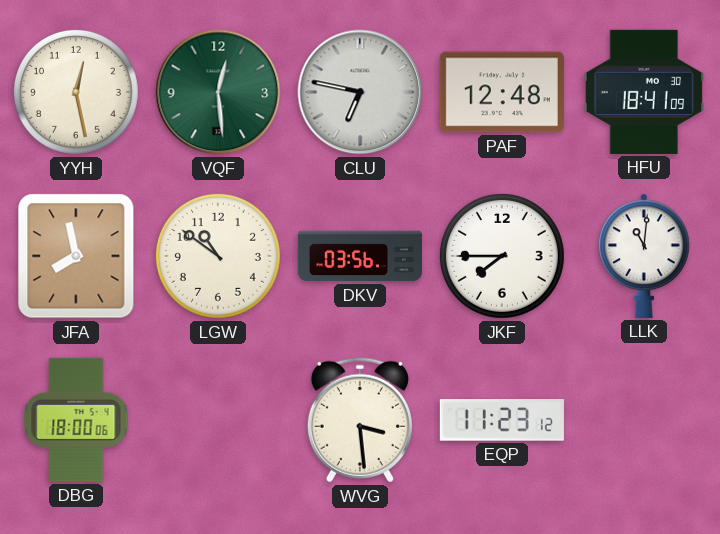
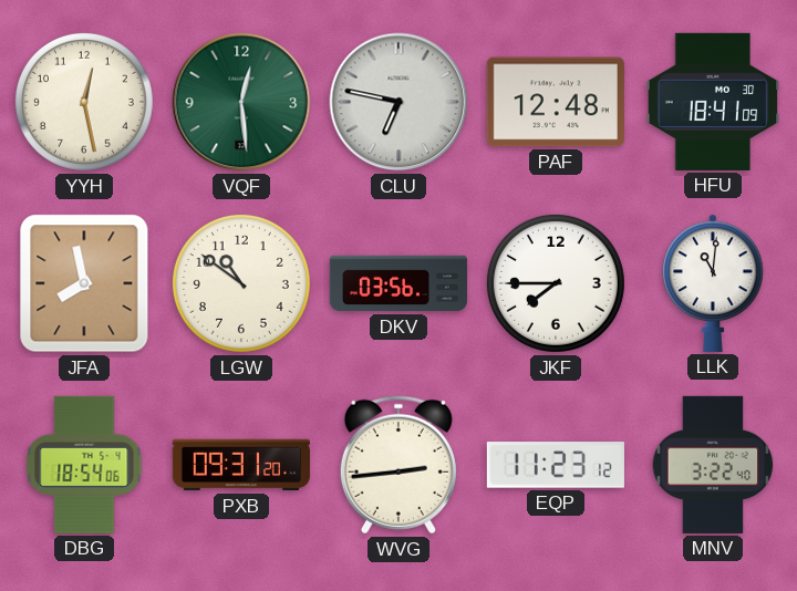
DBG: 18:00 -> 18:54 (84, 465)
PXB: none -> 09:31 (241, 465)
WVG: 3:29 -> 2:44 (398, 465)
MNV: none -> 3:22 (713, 465)
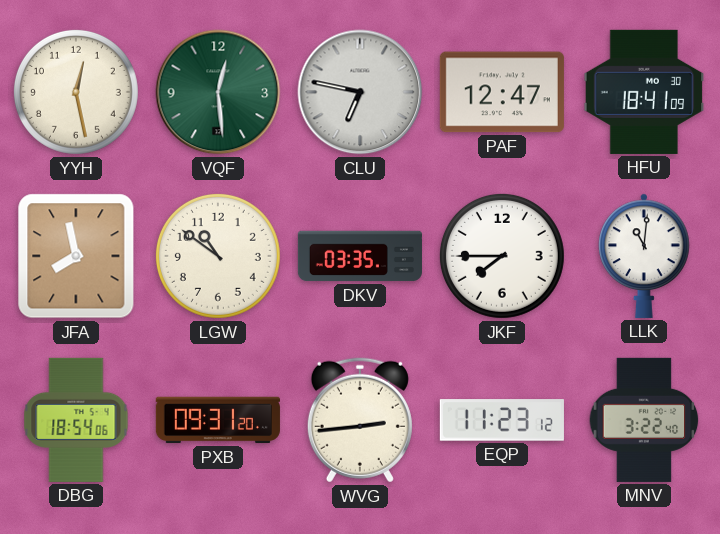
PAF: 12:48 -> 12:47 (502, 92)
DKV: 03:56 -> 03:35 (360, 256)
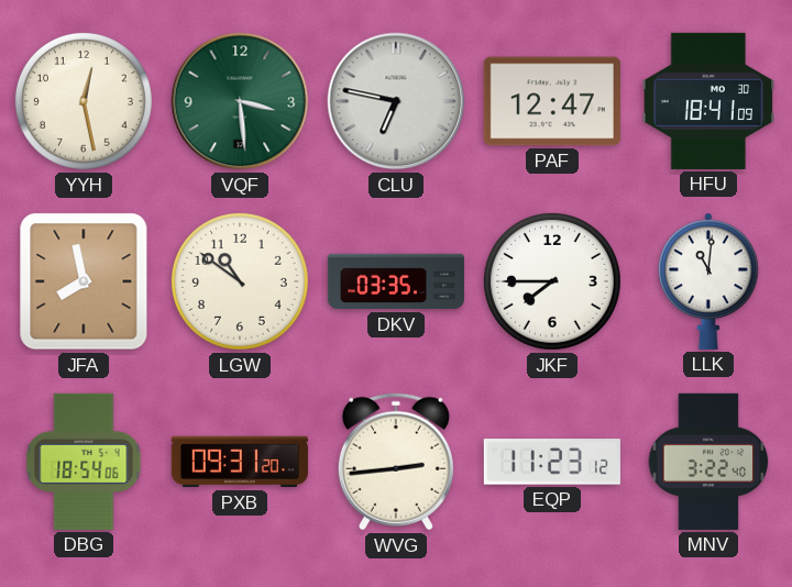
VQF: 12:29 -> 3:29 (240, 101)
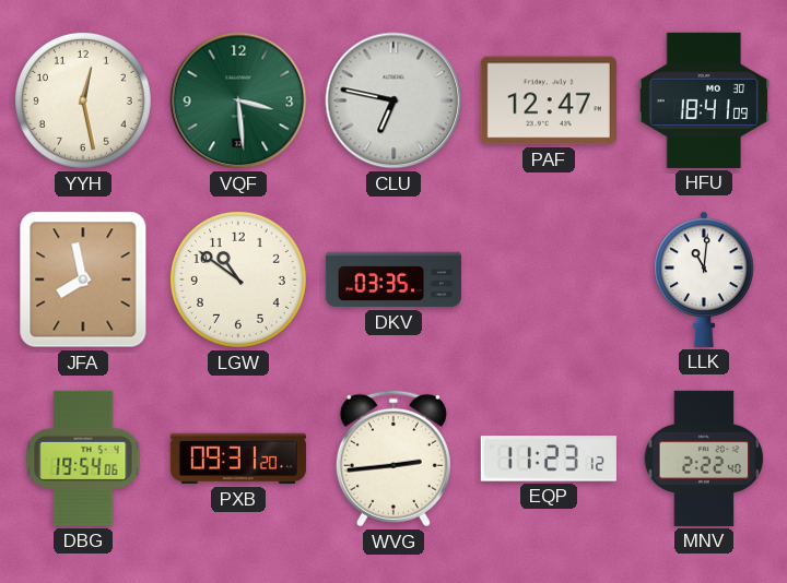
JKF: 7:45 -> none (552, 281)
DBG: 18:54 -> 19:54 (83, 459)
MNV: 3:22 -> 2:22 (704, 459)
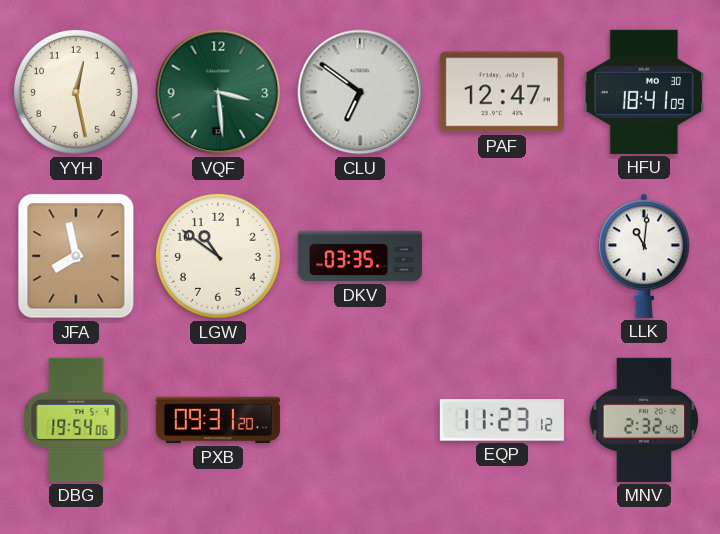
CLU: 6:47 -> 6:51 (360, 92)
WVG: 2:44 -> none (393, 459)
MNV: 2:22 -> 2:32 (644, 420)
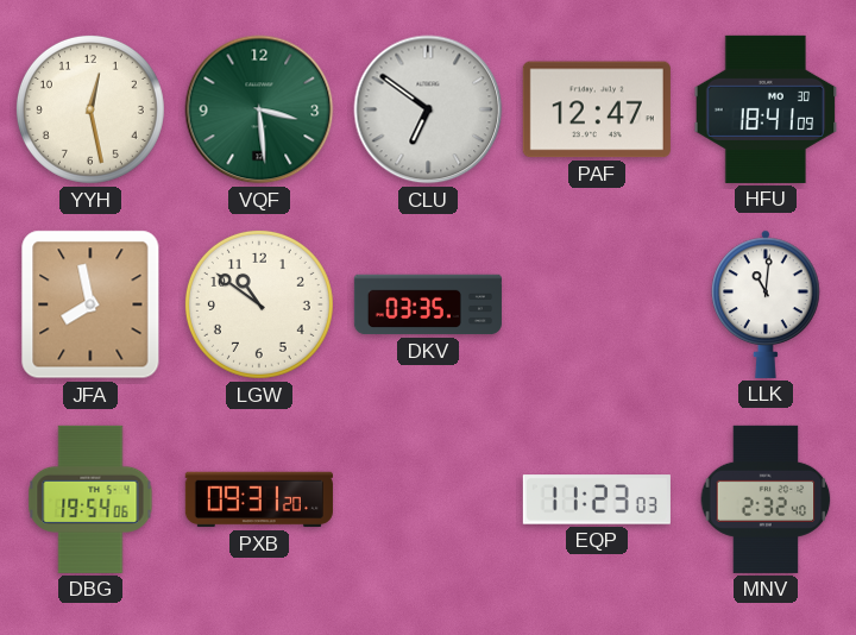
EQP: 11:23:12 -> 11:23:03 (597, 499)
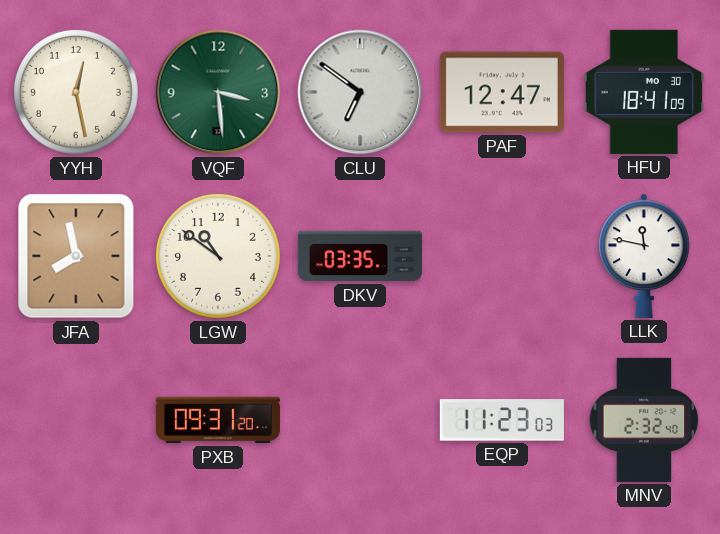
LLK: 11:01 -> 11:47 (644, 256)
DBG: 19:54 -> none (90, 499)
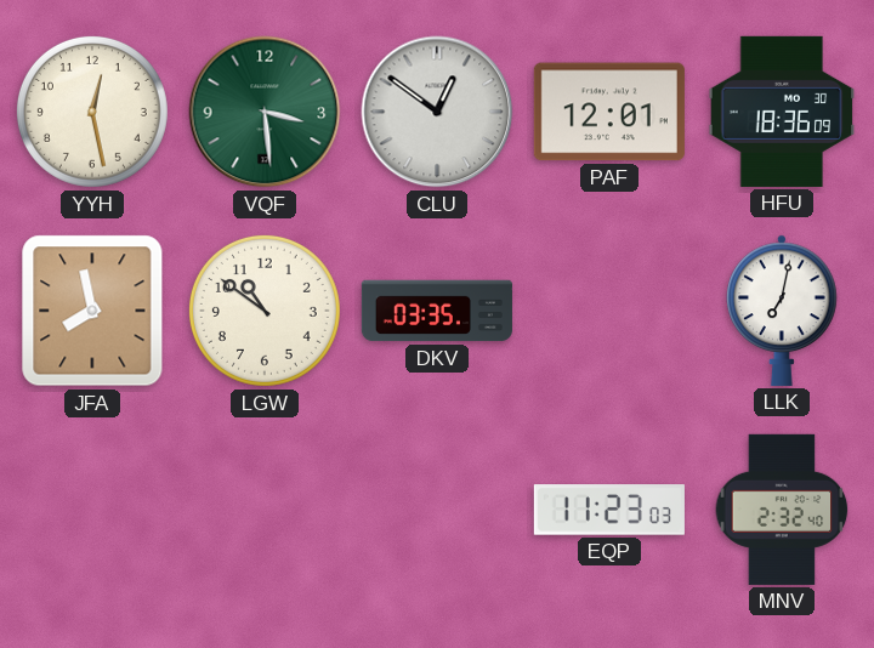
CLU: 6:51 -> 12:51 (437, 112)
PAF: 12:47 -> 12:01 (609, 112)
HFU: 18:41 -> 18:36 (782, 112)
LLK: 11:47 -> 7:02 (782, 311)
PXB: 09:31 -> none (218, 420)
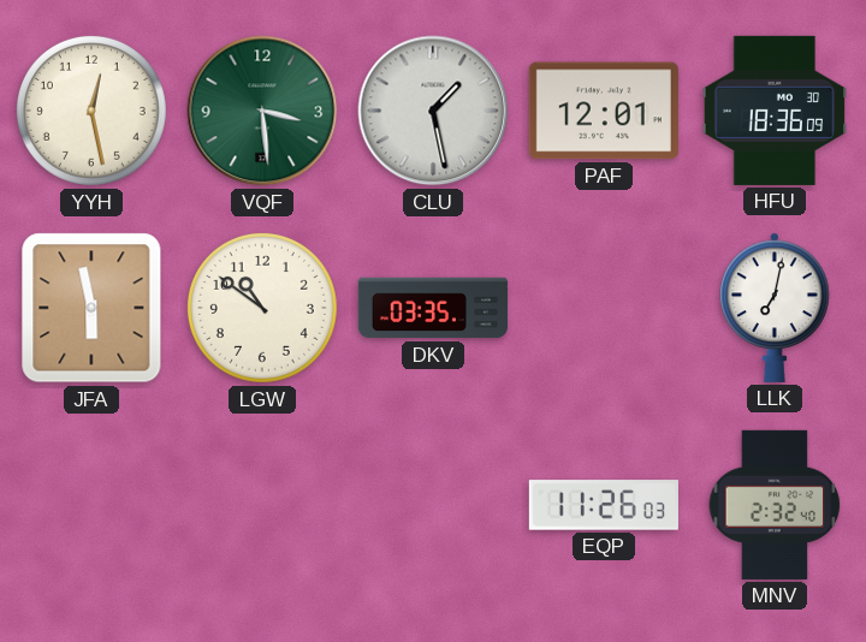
CLU: 12:51 -> 1:28 (433, 111)
JFA: 7:58 -> 5:58 (91, 308)
EQP: 11:23 -> 11:26 (604, 505)
